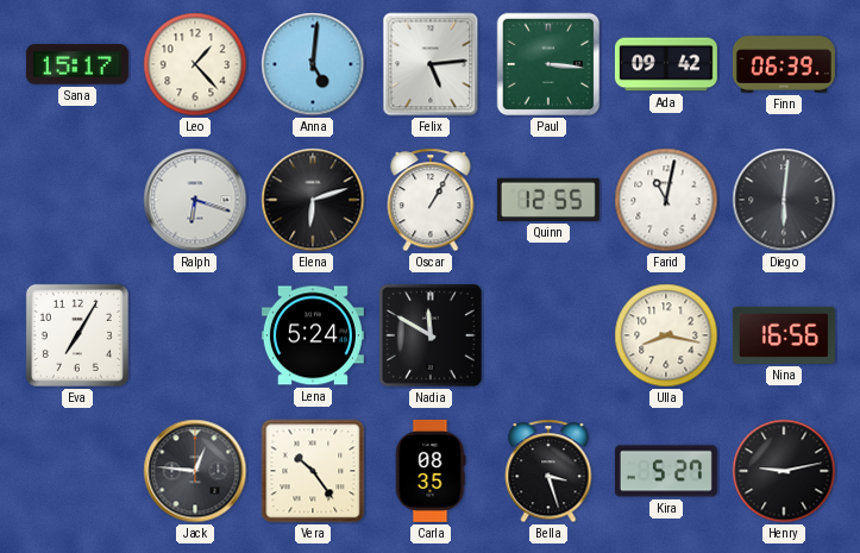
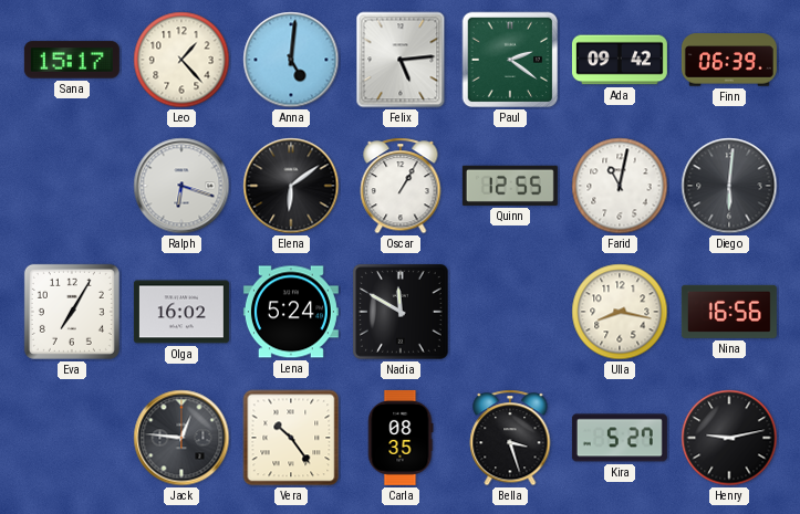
Paul: 3:16 -> 2:21 (510, 60)
Elena: 6:12 -> 6:09 (291, 186)
Olga: none -> 16:02 (181, 312)
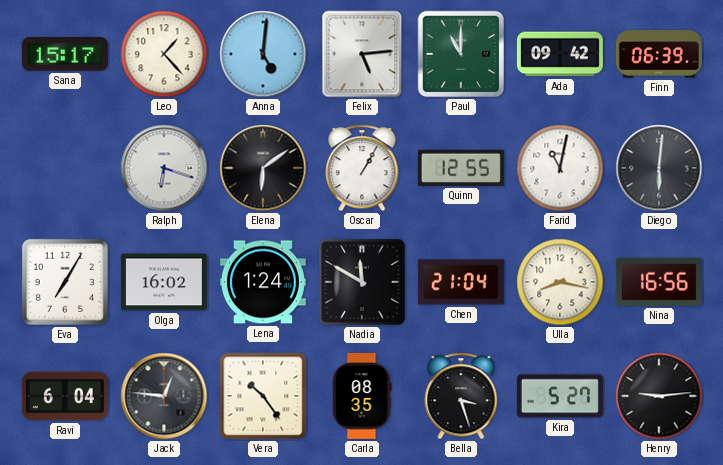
Paul: 2:21 -> 11:00 (461, 54)
Lena: 5:24 -> 1:24 (263, 282)
Chen: none -> 21:04 (461, 282)
Ravi: none -> 6:04 (65, 396)
Henry: 9:13 -> 9:14 (659, 396)
